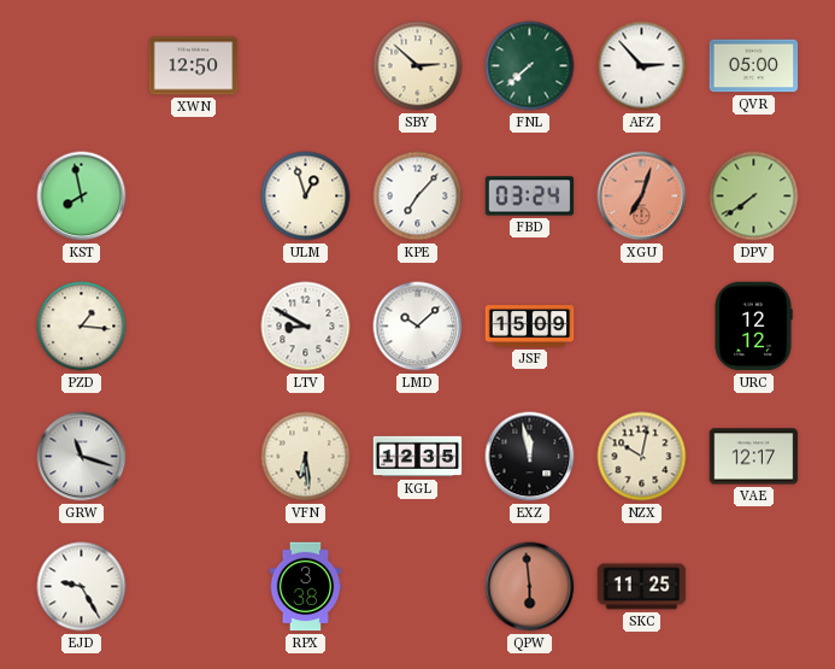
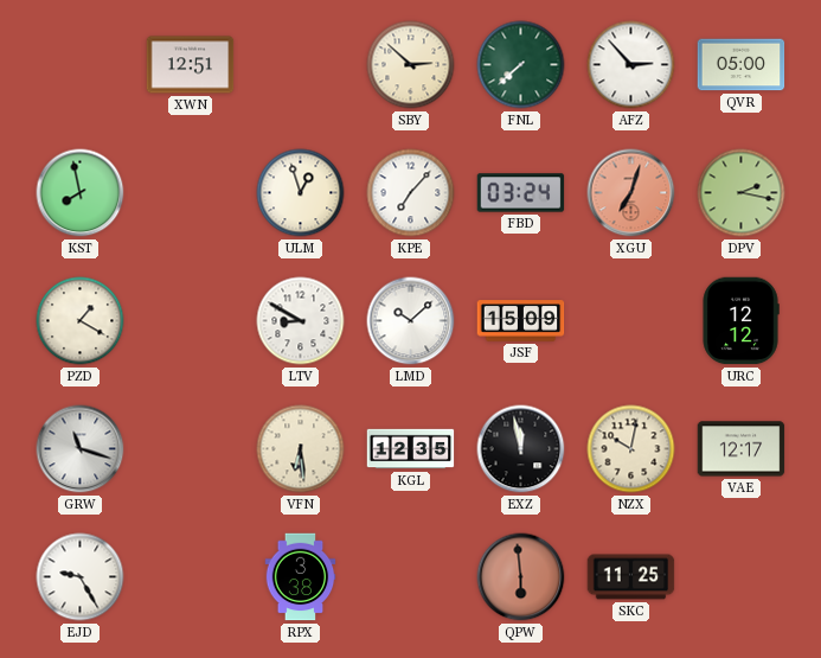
XWN: 12:50 -> 12:51 (191, 65)
DPV: 7:39 -> 2:17 (742, 193)
PZD: 1:16 -> 1:20 (81, 321)
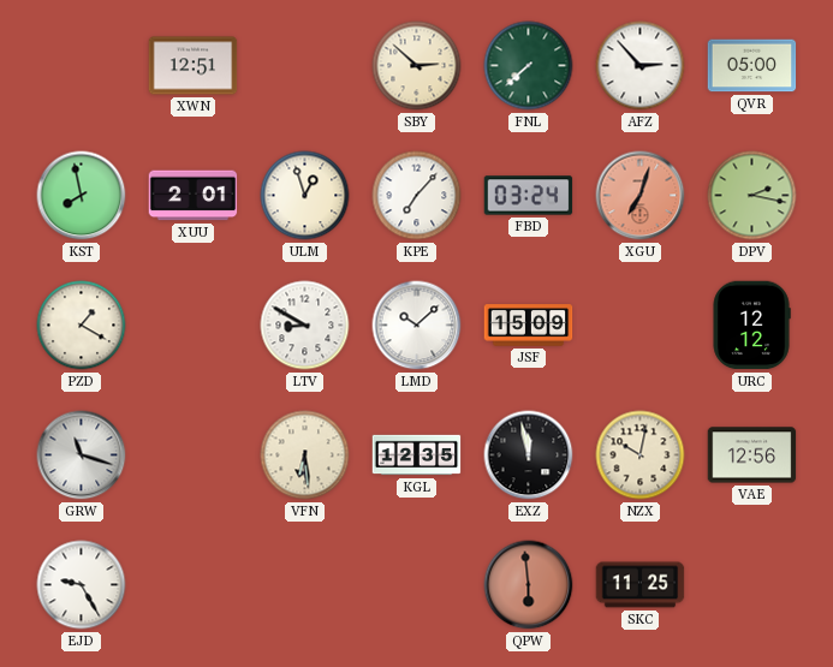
XUU: none -> 2:01 (194, 196)
VAE: 12:17 -> 12:56 (752, 455)
RPX: 3:38 -> none (301, 577)
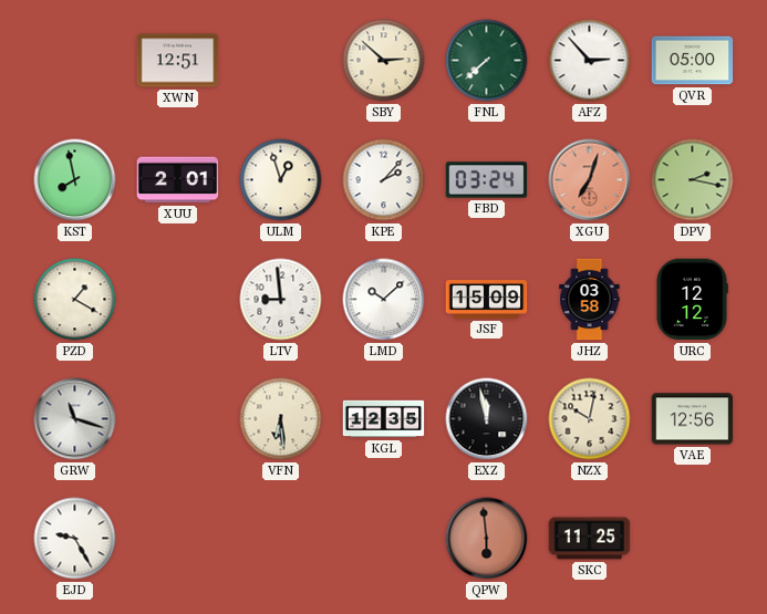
KPE: 7:07 -> 2:07 (384, 180)
LTV: 8:50 -> 8:59 (281, 300)
JHZ: none -> 03:58 (590, 300)
